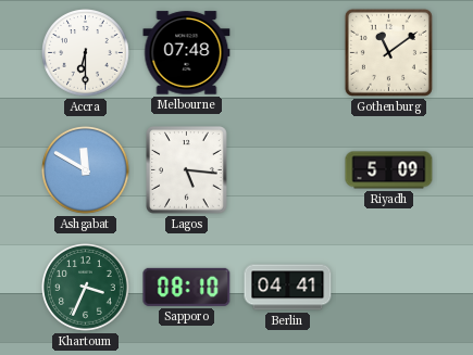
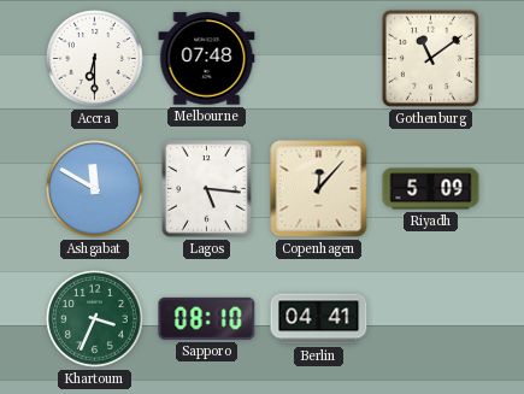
Copenhagen: none -> 12:07 (319, 189)
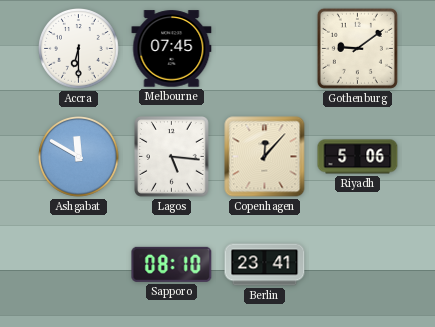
Melbourne: 07:48 -> 07:45 (172, 49)
Gothenburg: 11:09 -> 9:09 (357, 48)
Riyadh: 5:09 -> 5:06 (358, 157)
Khartoum: 3:34 -> none (95, 319)
Berlin: 04:41 -> 23:41 (265, 265)
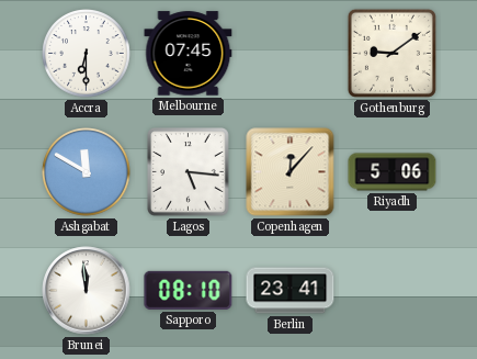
Brunei: none -> 11:59 (87, 291)
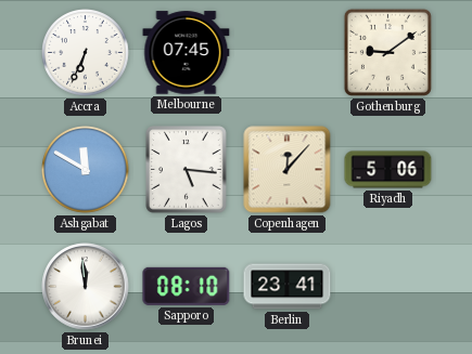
Accra: 6:30 -> 6:34 (86, 53)
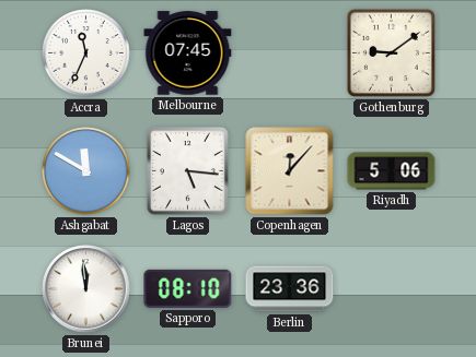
Accra: 6:34 -> 11:34 (86, 53)
Berlin: 23:41 -> 23:36 (290, 289)
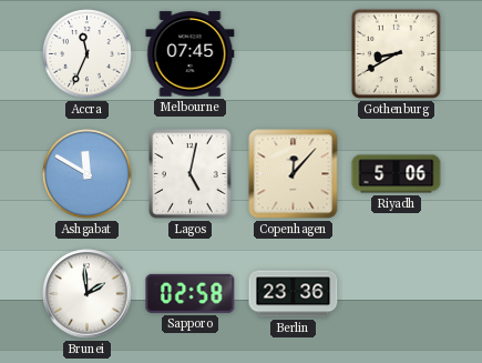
Gothenburg: 9:09 -> 8:40 (396, 53)
Lagos: 5:16 -> 5:02 (191, 174)
Brunei: 11:59 -> 1:59 (88, 294)
Sapporo: 08:10 -> 02:58 (191, 293)
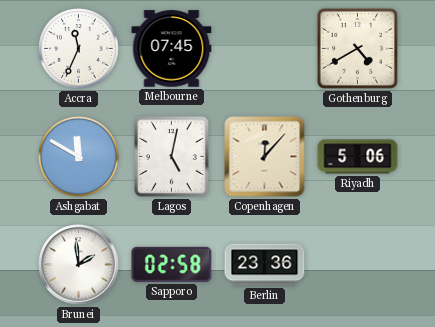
Gothenburg: 8:40 -> 4:40 (357, 48)
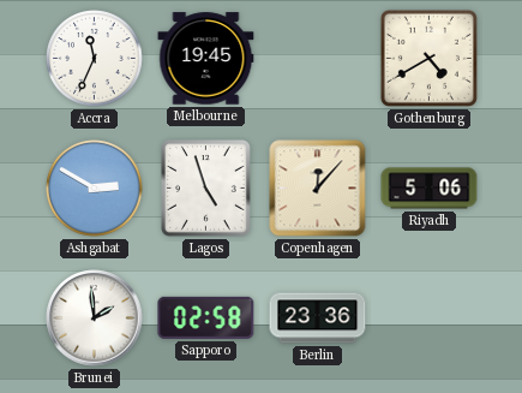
Melbourne: 07:45 -> 19:45 (206, 59)
Ashgabat: 11:50 -> 2:50 (95, 189)
Lagos: 5:02 -> 4:57 (206, 189)
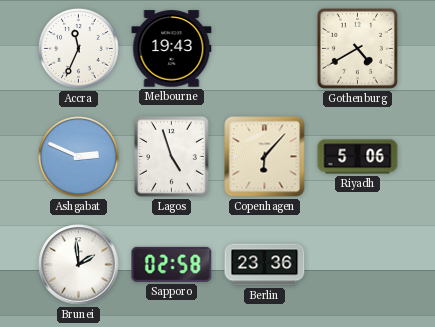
Melbourne: 19:45 -> 19:43 (172, 49)
Ashgabat: 2:50 -> 2:49 (79, 157)
Copenhagen: 12:07 -> 6:07 (265, 157)
